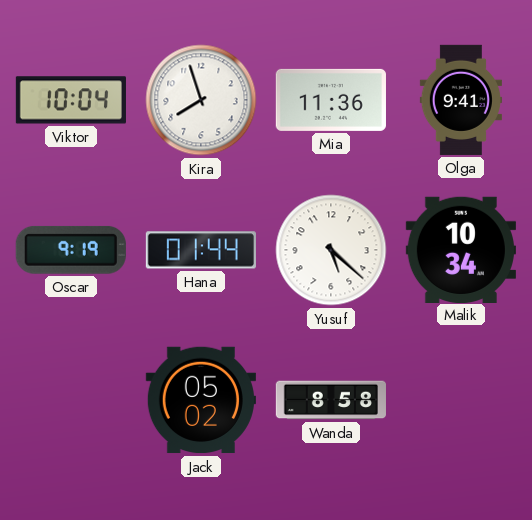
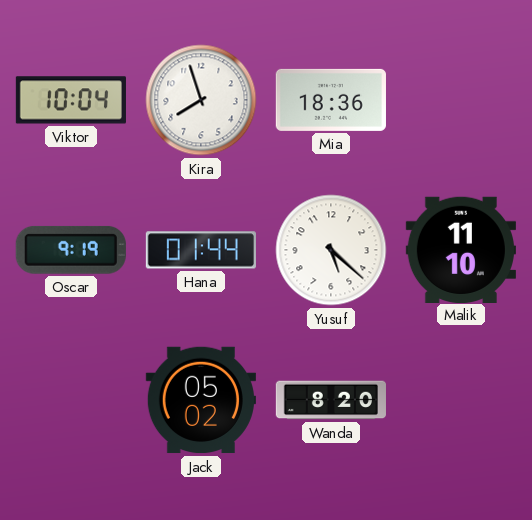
Mia: 11:36 -> 18:36 (331, 100)
Olga: 9:41 -> none (461, 100)
Malik: 10:34 -> 11:10 (461, 249)
Wanda: 8:58 -> 8:20 (331, 400)
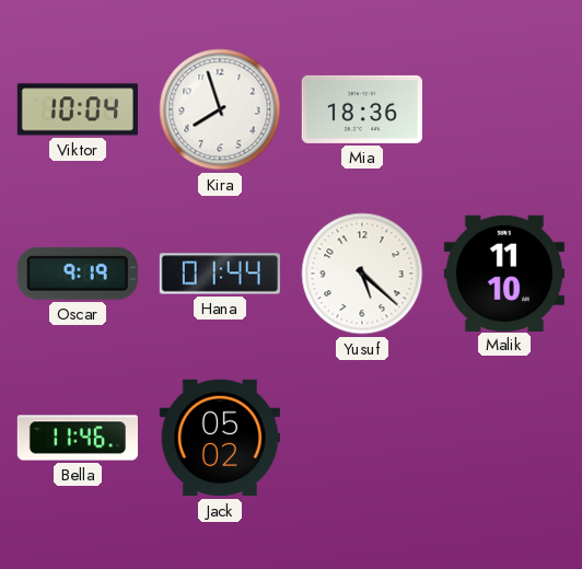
Bella: none -> 11:46 (77, 438)
Wanda: 8:20 -> none (331, 400)
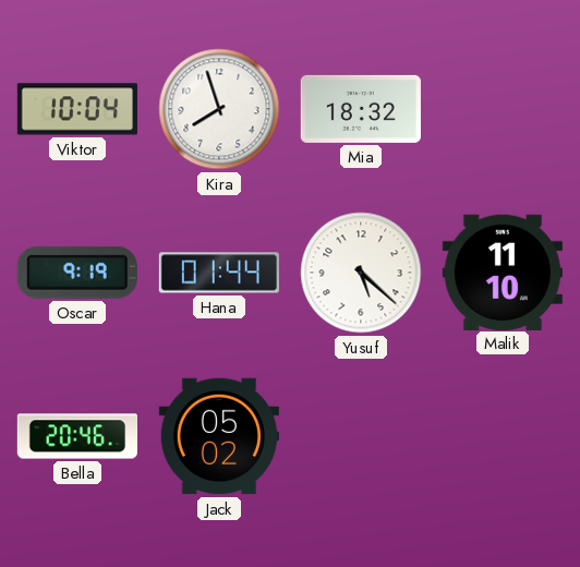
Mia: 18:36 -> 18:32 (361, 109)
Bella: 11:46 -> 20:46 (76, 436)
